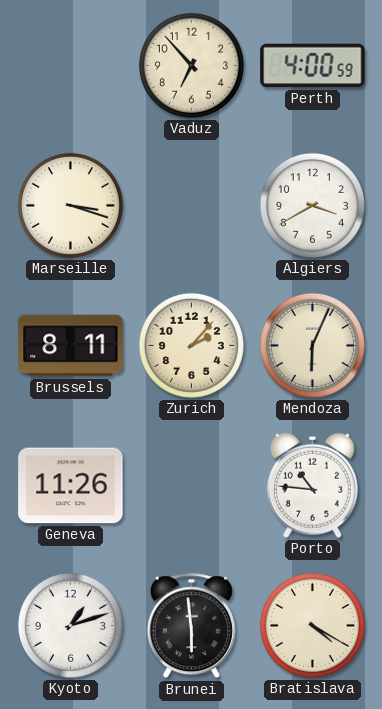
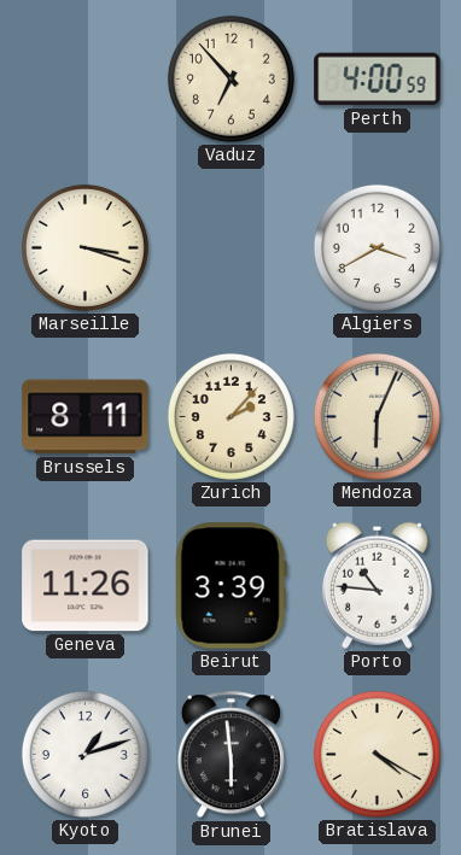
Beirut: none -> 3:39 (230, 586)
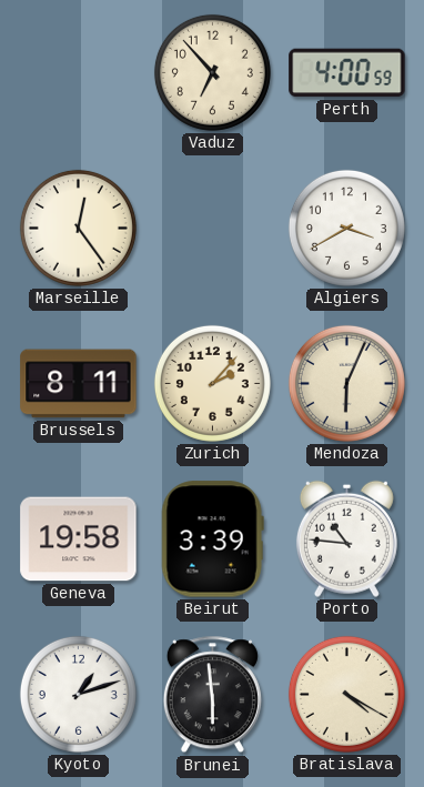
Marseille: 3:18 -> 12:24 (78, 228)
Geneva: 11:26 -> 19:58 (79, 539)
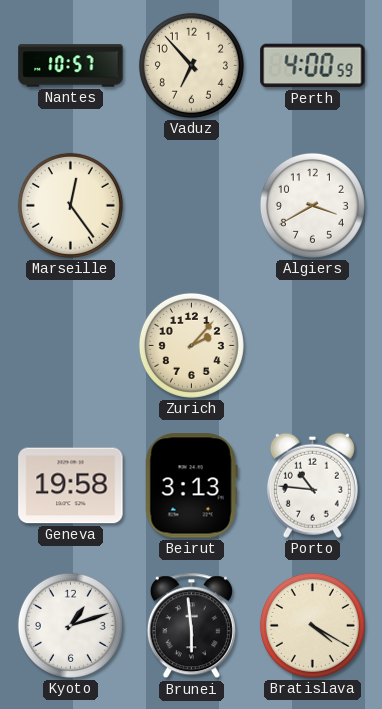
Nantes: none -> 10:57 (71, 66)
Brussels: 8:11 -> none (79, 384)
Mendoza: 6:04 -> none (346, 383)
Beirut: 3:39 -> 3:13 (191, 486)
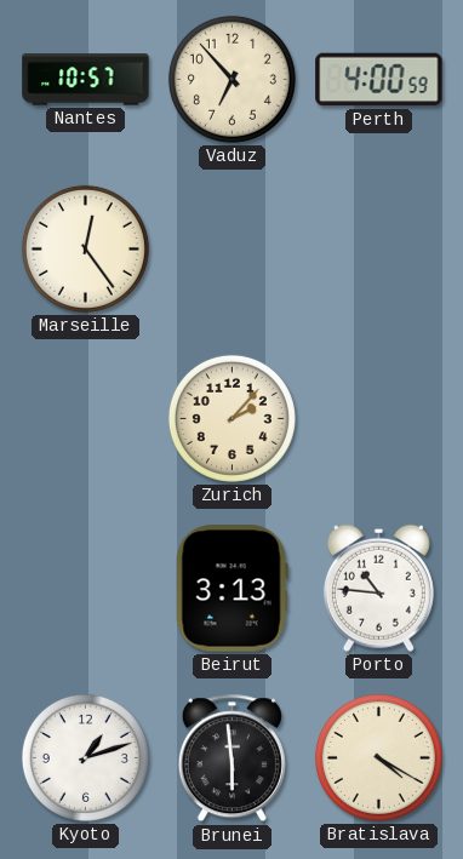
Algiers: 3:40 -> none (312, 205)
Geneva: 19:58 -> none (71, 486)
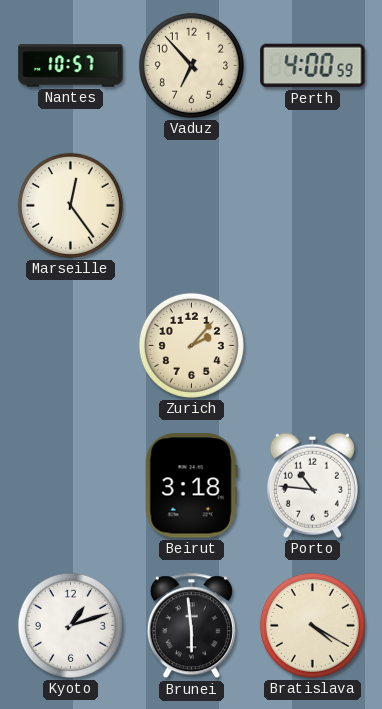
Beirut: 3:13 -> 3:18 (191, 486)
